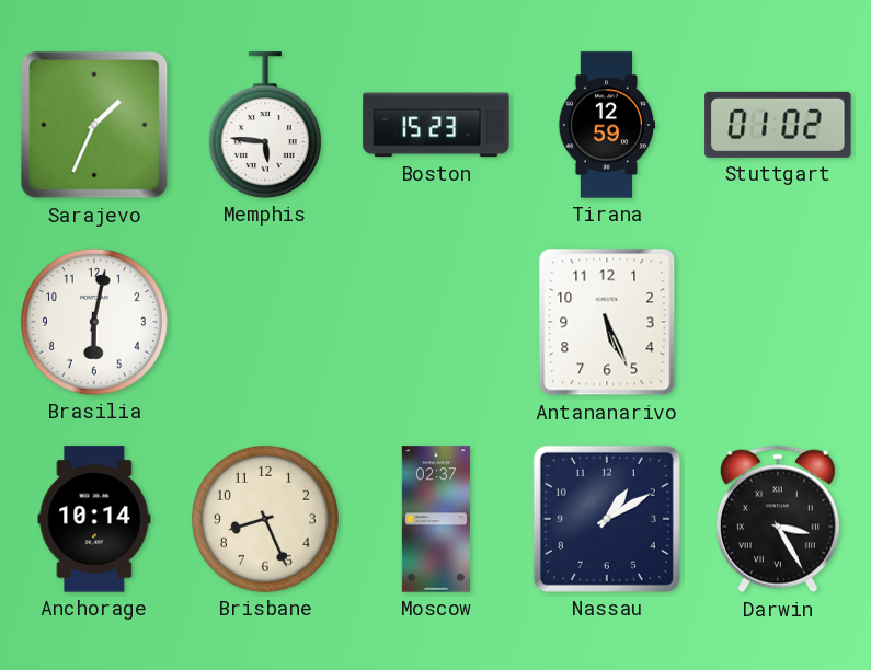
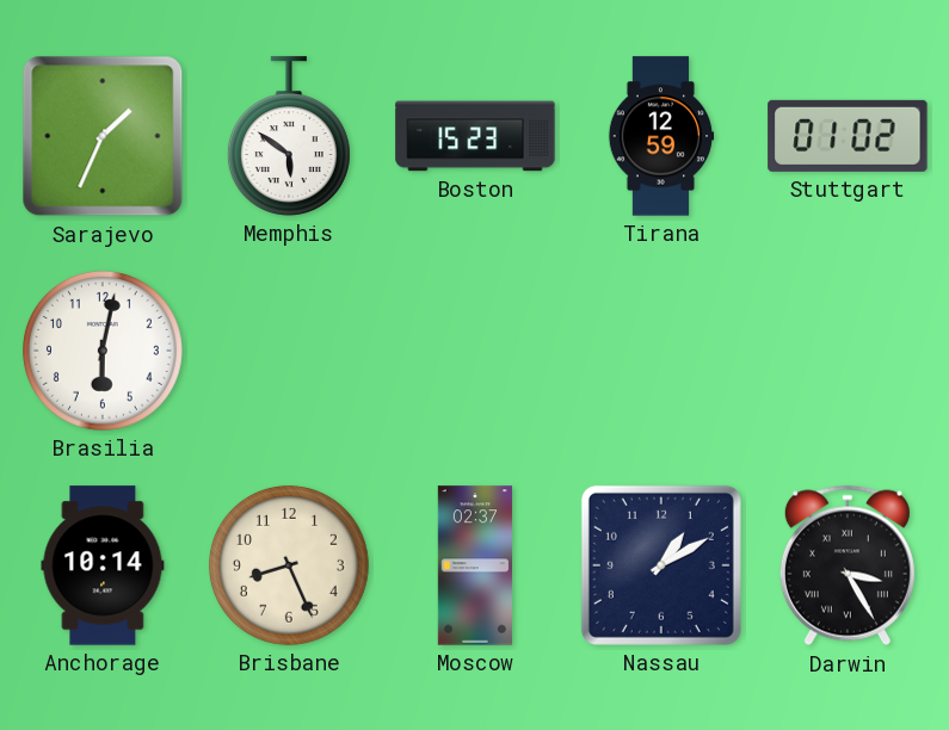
Memphis: 5:46 -> 5:51 (289, 136)
Antananarivo: 5:26 -> none (607, 322)
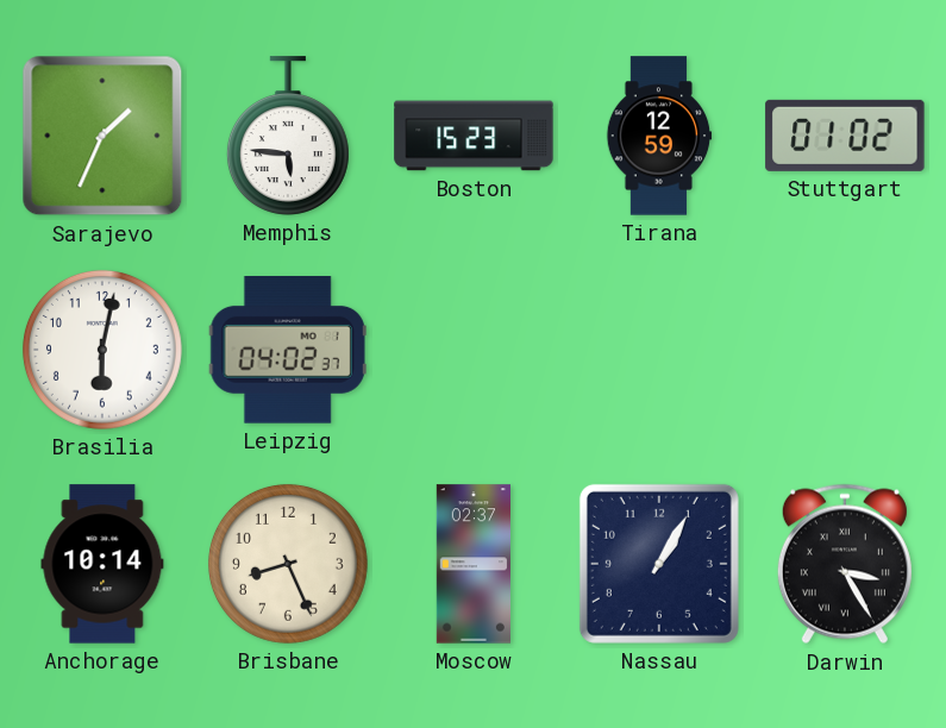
Memphis: 5:51 -> 5:46 (288, 136)
Leipzig: none -> 04:02 (288, 351)
Nassau: 1:10 -> 1:05 (659, 564)
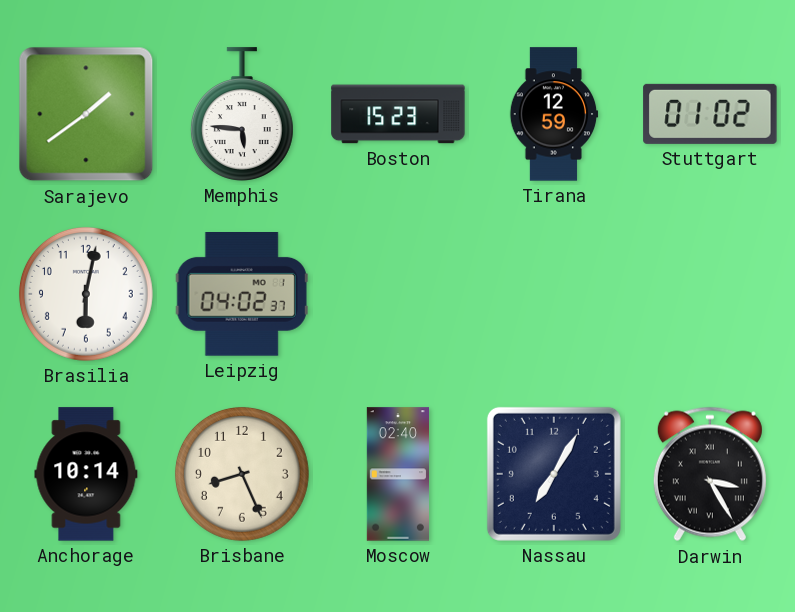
Sarajevo: 1:34 -> 1:39 (86, 114)
Moscow: 02:37 -> 02:40 (397, 474)
Nassau: 1:05 -> 7:05 (554, 474)
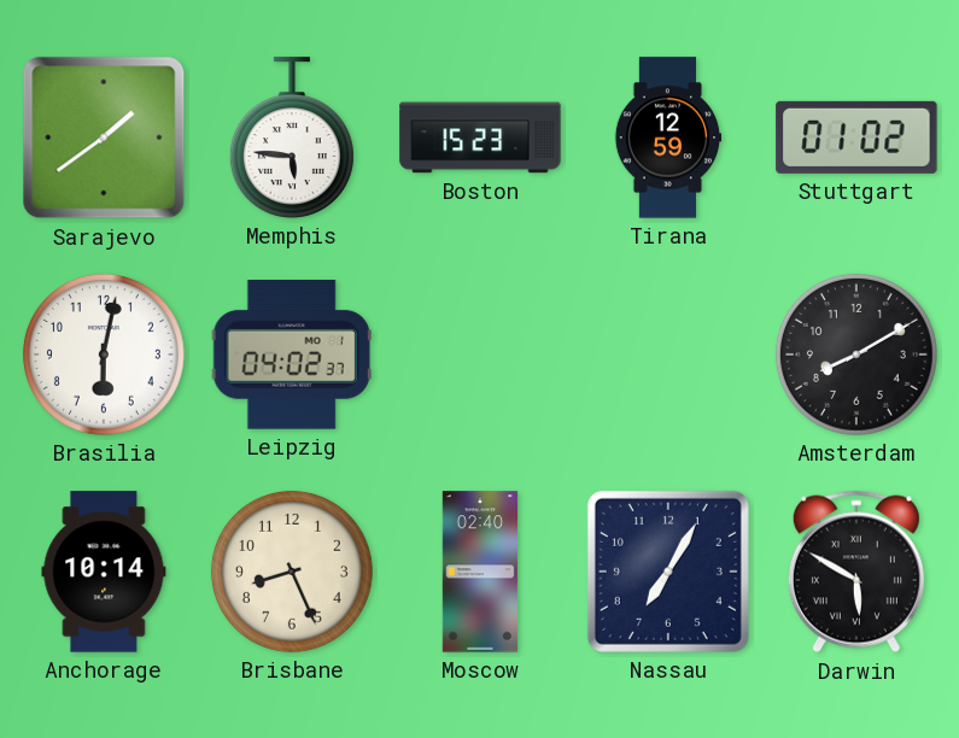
Amsterdam: none -> 8:10 (856, 355)
Darwin: 3:25 -> 5:50 (856, 572)
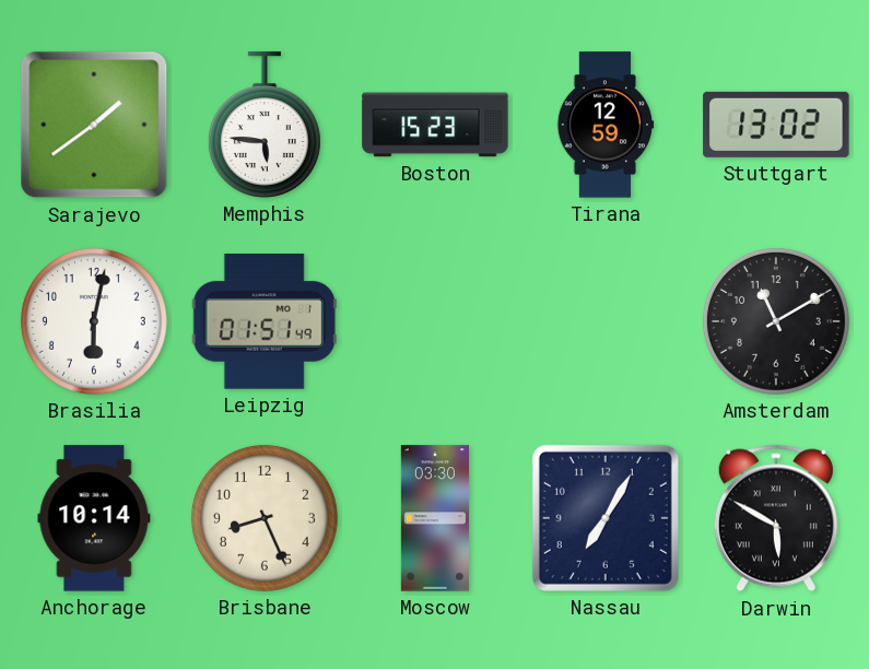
Stuttgart: 01:02 -> 13:02 (776, 125)
Leipzig: 04:02 -> 01:51 (265, 322)
Amsterdam: 8:10 -> 11:10 (776, 321)
Moscow: 02:40 -> 03:30 (434, 518)
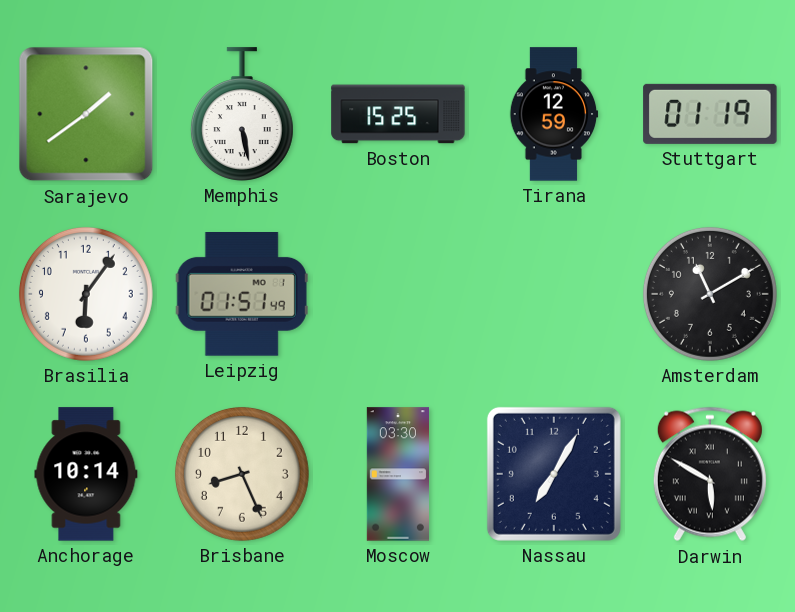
Memphis: 5:46 -> 5:28 (242, 114)
Boston: 15:23 -> 15:25 (398, 114)
Stuttgart: 13:02 -> 01:19 (710, 114)
Brasilia: 6:02 -> 6:06 (86, 294)
